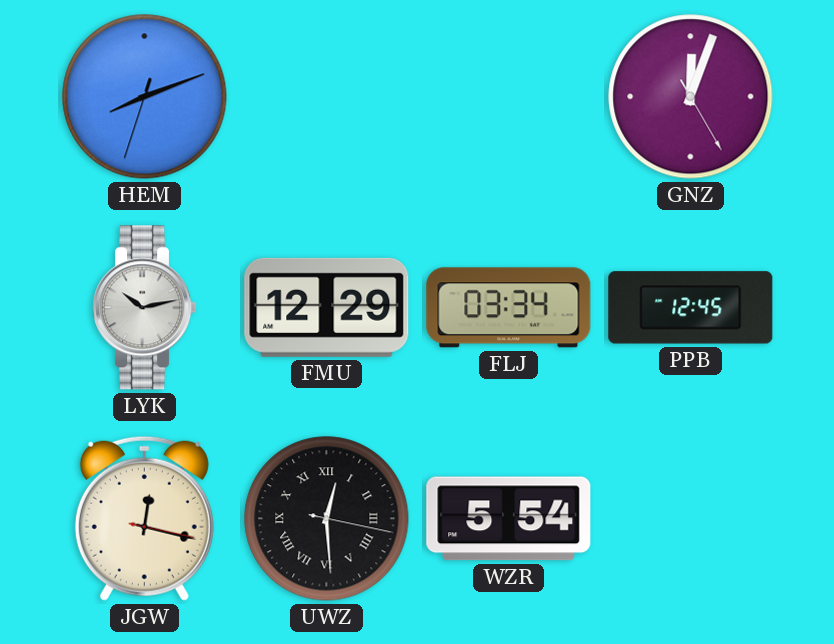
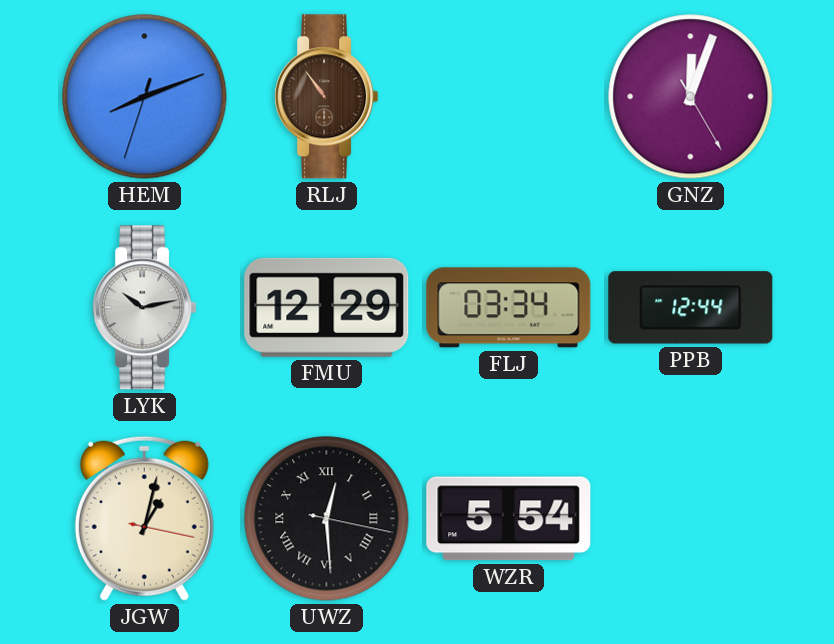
RLJ: none -> 10:54 (327, 97)
PPB: 12:45 -> 12:44 (691, 308)
JGW: 12:17 -> 1:02 (144, 518)
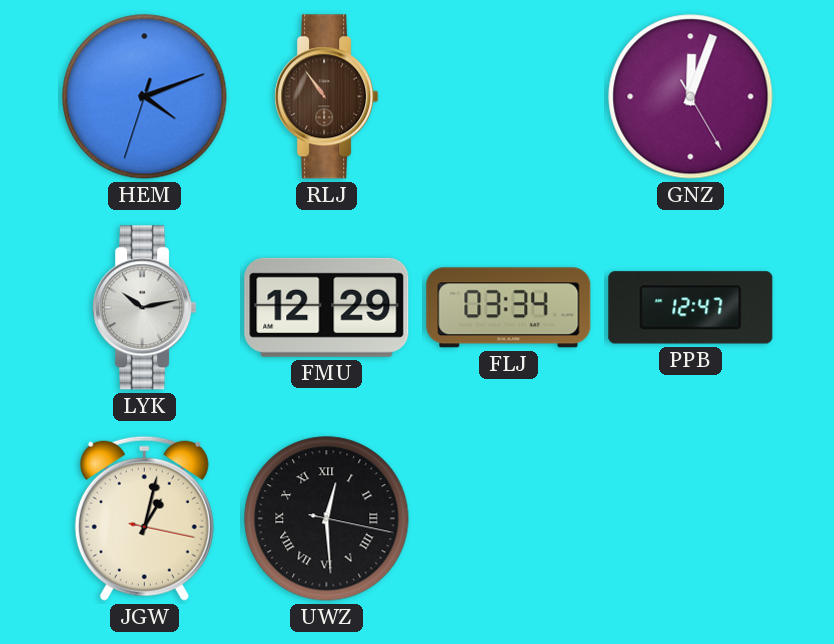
HEM: 8:11 -> 4:11 (145, 97)
PPB: 12:44 -> 12:47 (691, 308)
WZR: 5:54 -> none (509, 519)
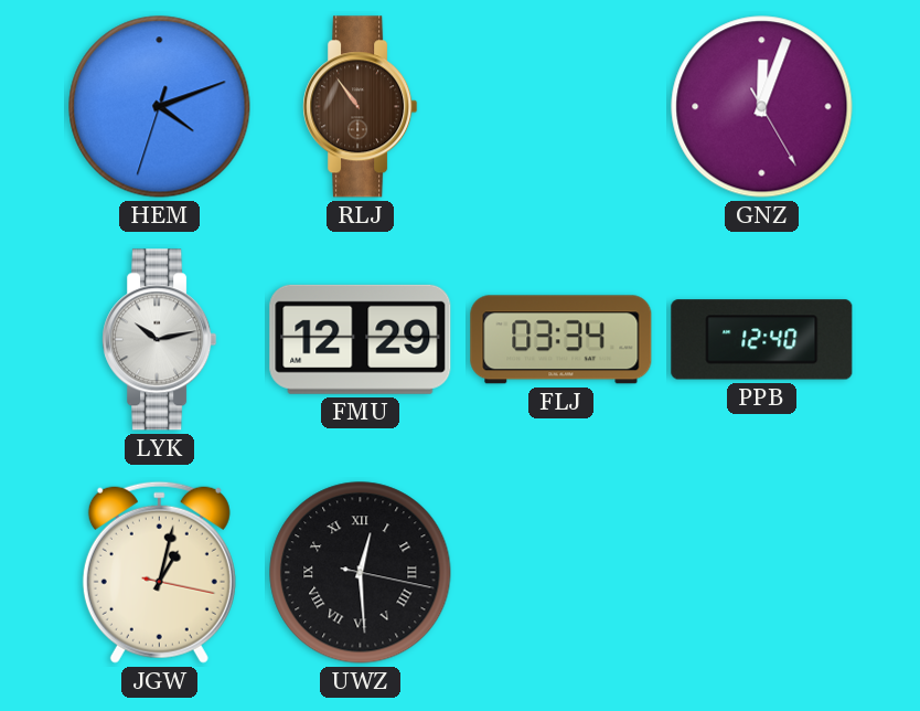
PPB: 12:47 -> 12:40 (762, 340)
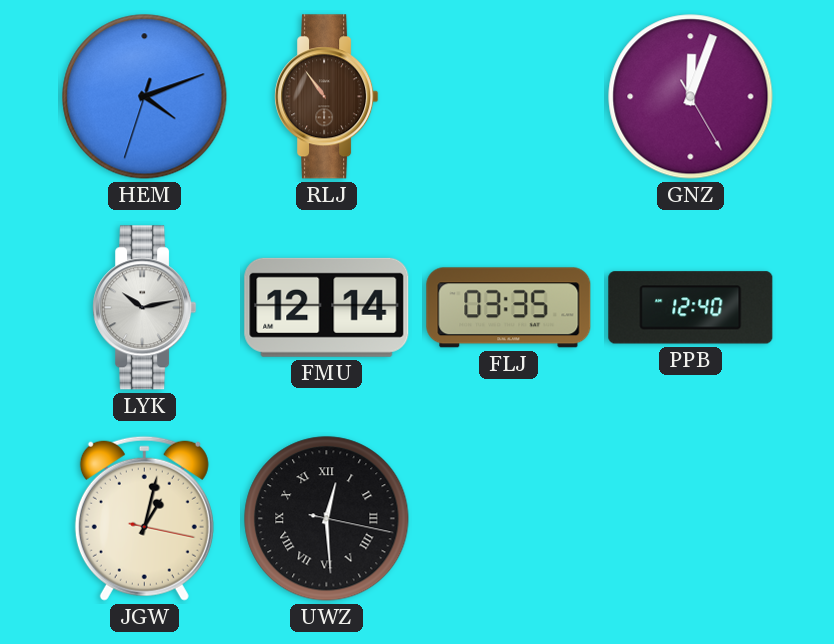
FMU: 12:29 -> 12:14 (327, 307)
FLJ: 03:34 -> 03:35 (509, 308)
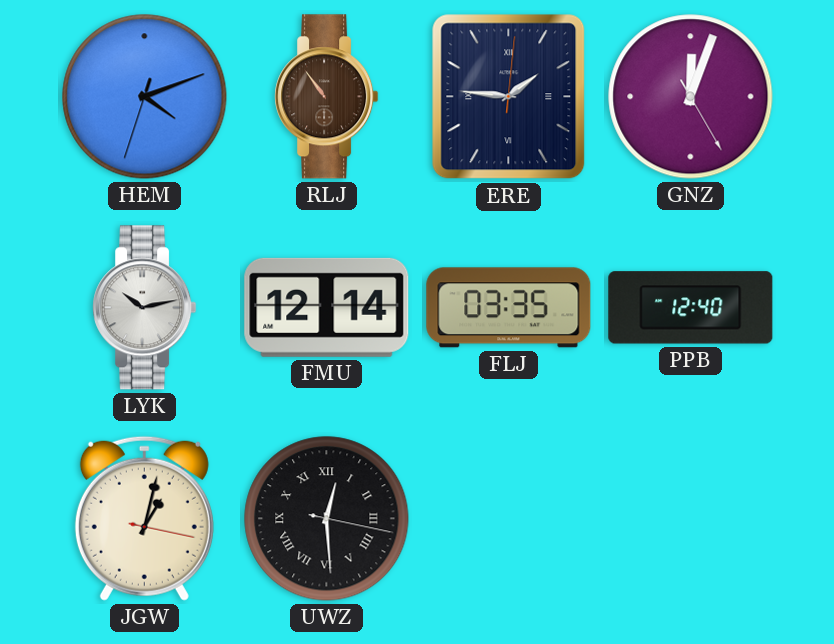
ERE: none -> 1:46 (509, 97)
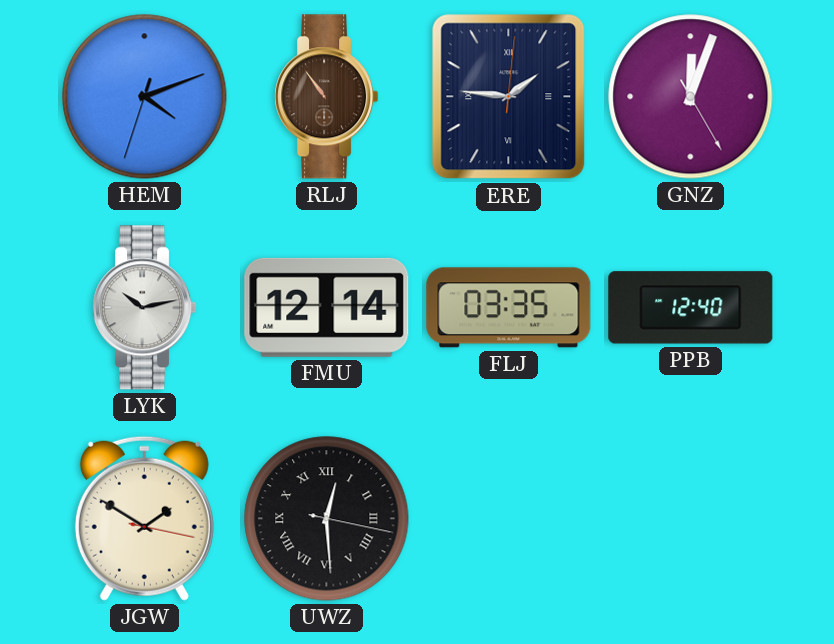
JGW: 1:02 -> 1:50 (144, 518)
